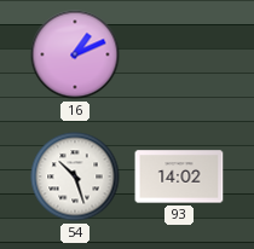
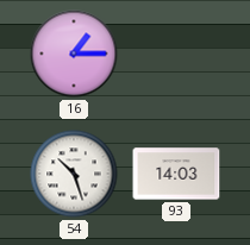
16: 1:11 -> 1:15 (74, 54)
93: 14:02 -> 14:03 (176, 174)
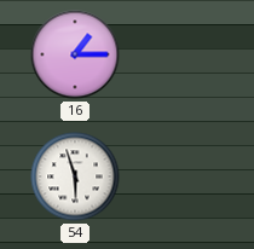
54: 10:27 -> 5:57 (75, 176)
93: 14:03 -> none (176, 174)
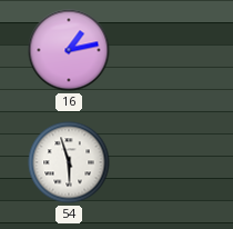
16: 1:15 -> 1:13 (69, 50)
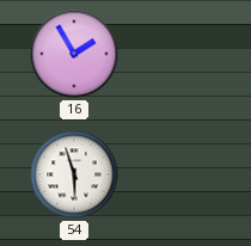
16: 1:13 -> 1:55 (74, 54)
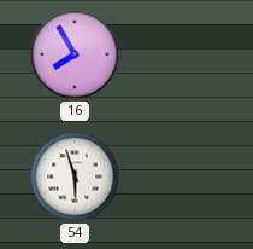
16: 1:55 -> 7:55 (75, 54)
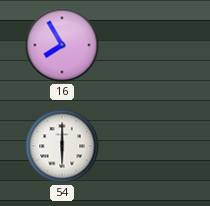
54: 5:57 -> 6:00 (62, 146)
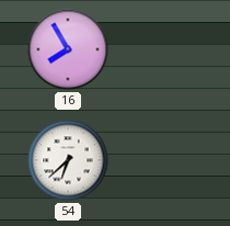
54: 6:00 -> 6:38 (68, 160)
